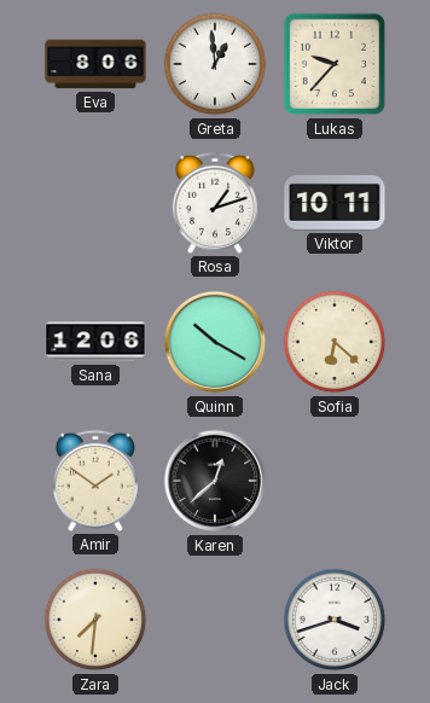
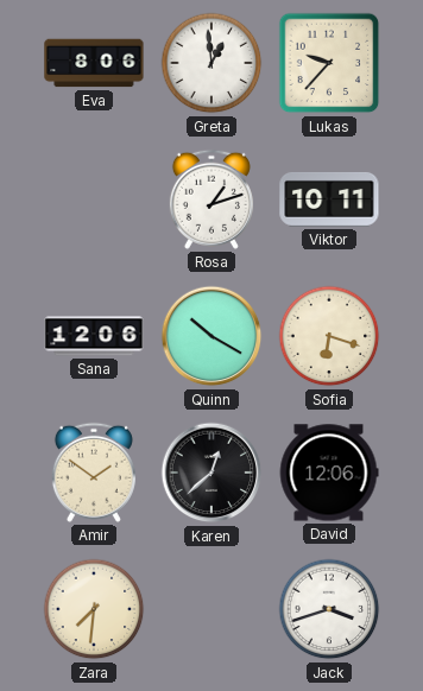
Sofia: 6:22 -> 6:18 (329, 336)
David: none -> 12:06 (329, 473)
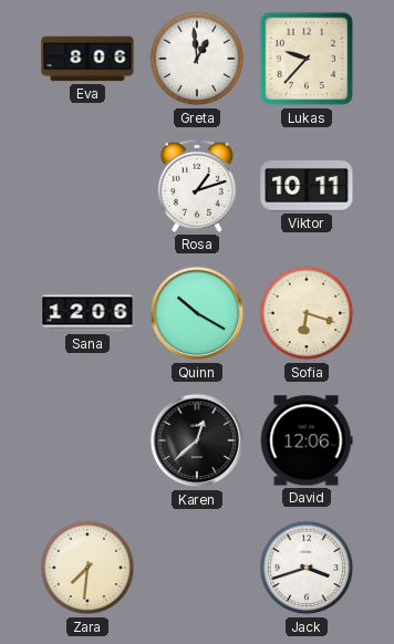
Amir: 1:51 -> none (94, 473)
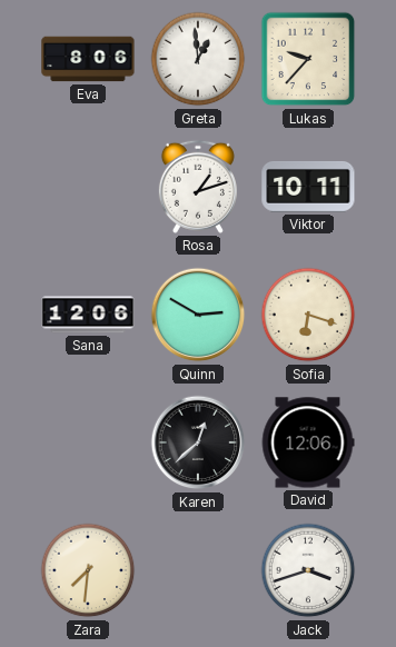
Quinn: 10:20 -> 2:50 (198, 315)
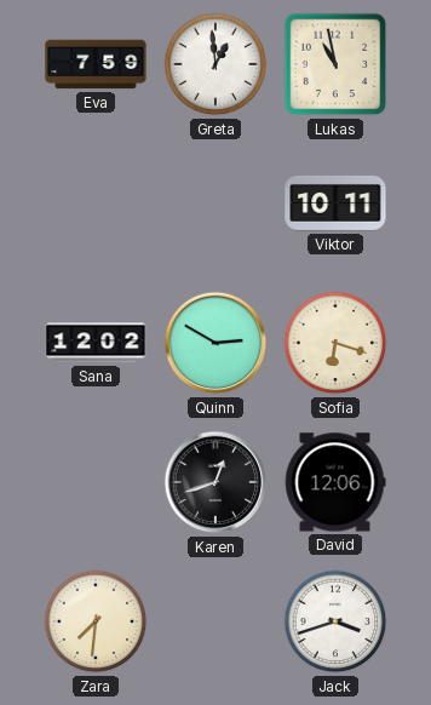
Eva: 8:06 -> 7:59 (96, 64)
Lukas: 9:37 -> 10:58 (335, 64)
Rosa: 1:12 -> none (198, 187)
Sana: 12:06 -> 12:02 (96, 343)
Karen: 12:38 -> 12:42 (215, 482)
